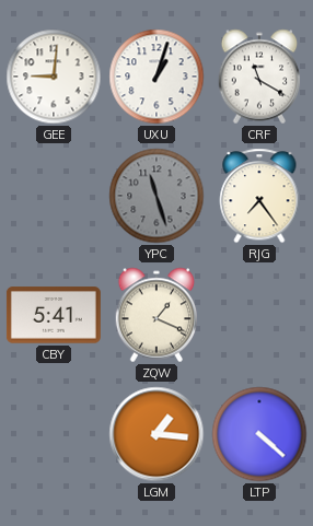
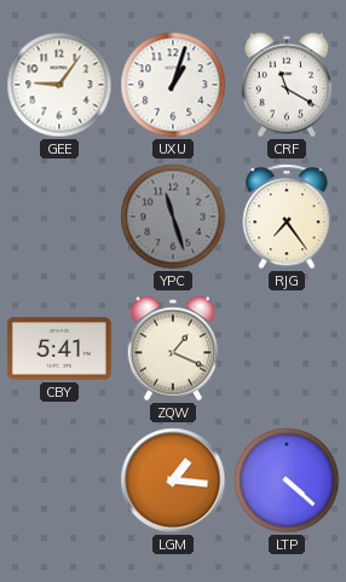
GEE: 9:01 -> 9:06 (59, 85)
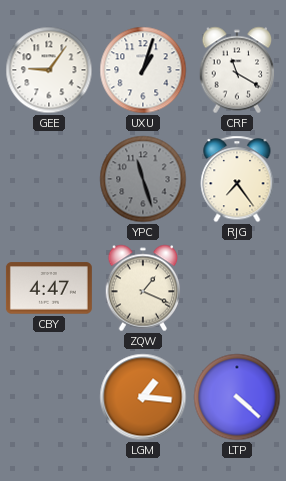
CBY: 5:41 -> 4:47 (49, 288)
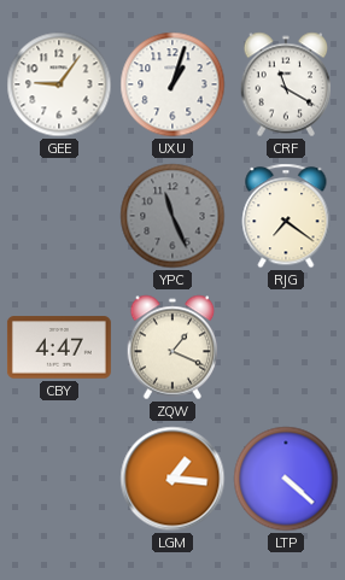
YPC: 11:27 -> 11:26 (172, 216)
RJG: 7:24 -> 7:21 (286, 216)
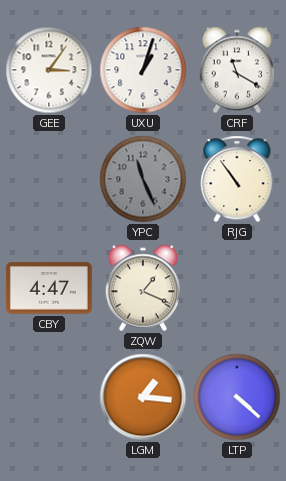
GEE: 9:06 -> 3:06 (49, 70)
RJG: 7:21 -> 10:54 (237, 179)
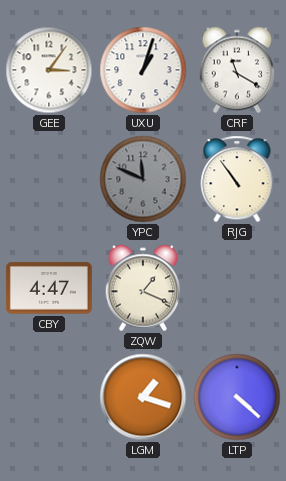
YPC: 11:26 -> 11:49 (143, 179)
LGM: 1:16 -> 1:18 (143, 397)
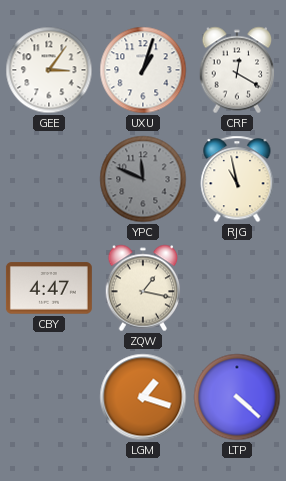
CRF: 11:20 -> 12:20 (237, 70)
RJG: 10:54 -> 10:58 (237, 179)
ZQW: 1:19 -> 1:17 (143, 288)
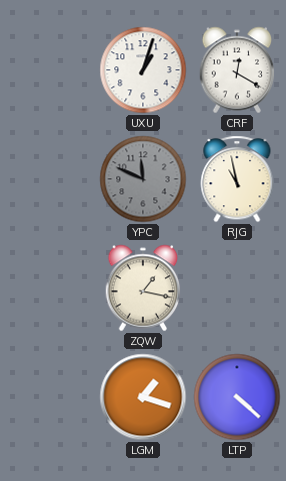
GEE: 3:06 -> none (49, 70)
CBY: 4:47 -> none (49, 288)
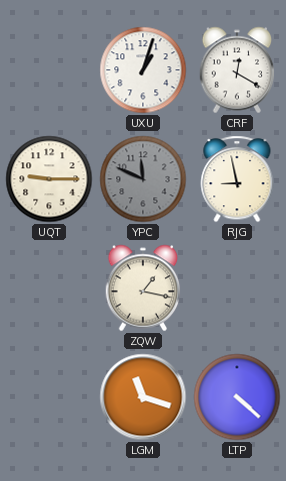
UQT: none -> 9:15 (49, 179)
RJG: 10:58 -> 8:58 (237, 179)
LGM: 1:18 -> 11:18 (143, 397)
